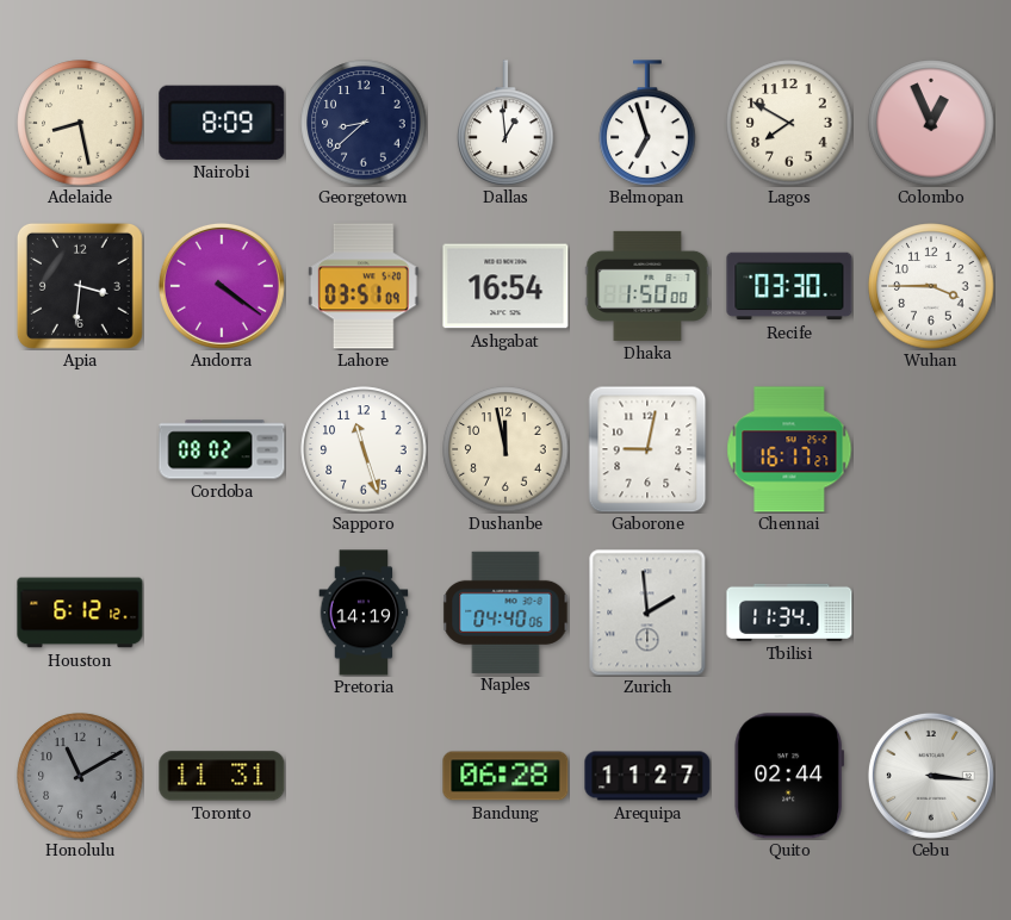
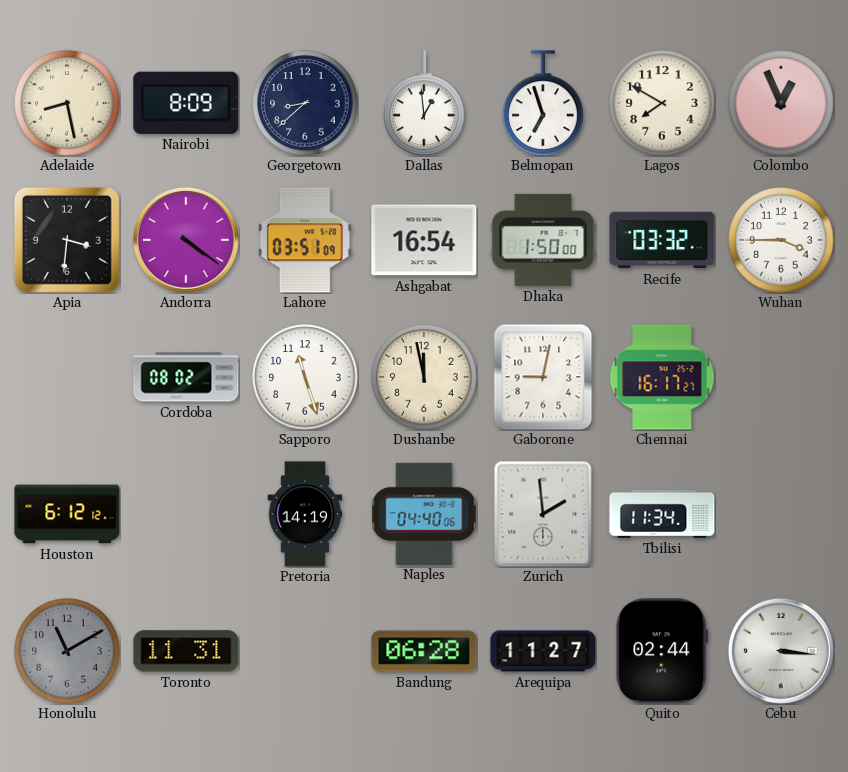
Recife: 03:30 -> 03:32 (662, 240)
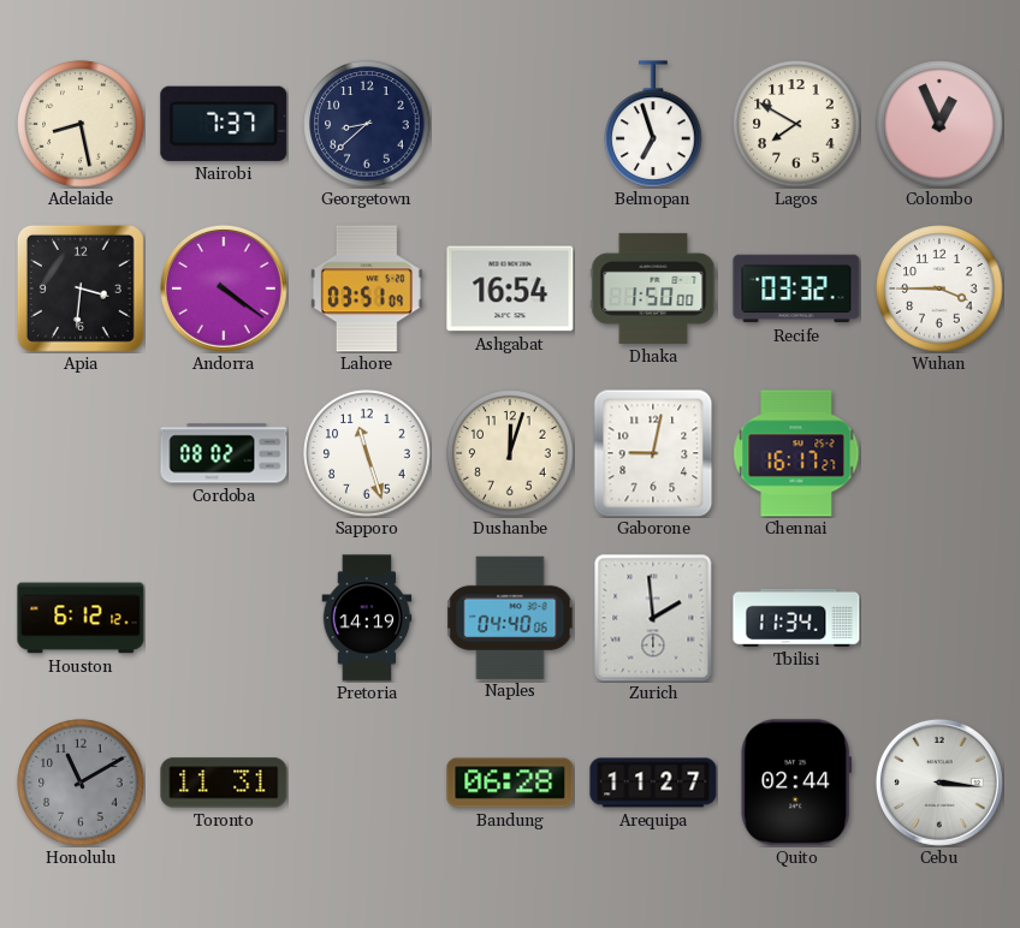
Nairobi: 8:09 -> 7:37 (224, 124)
Dallas: 12:59 -> none (424, 103)
Dushanbe: 11:58 -> 12:03 (510, 453)
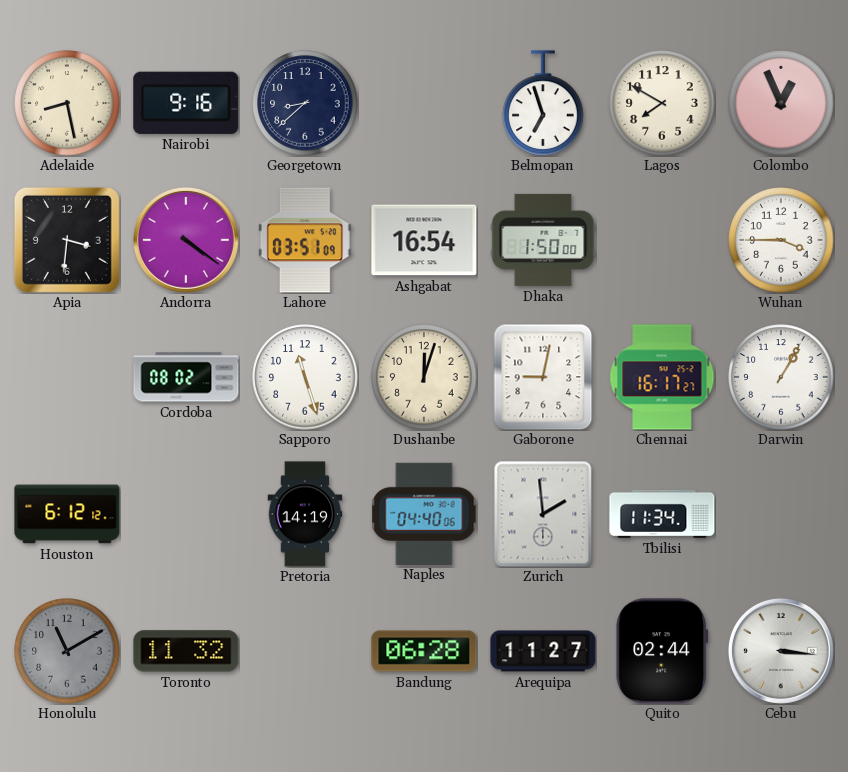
Nairobi: 7:37 -> 9:16 (186, 103)
Recife: 03:32 -> none (796, 288)
Darwin: none -> 1:05 (781, 377)
Toronto: 11:31 -> 11:32 (186, 651)
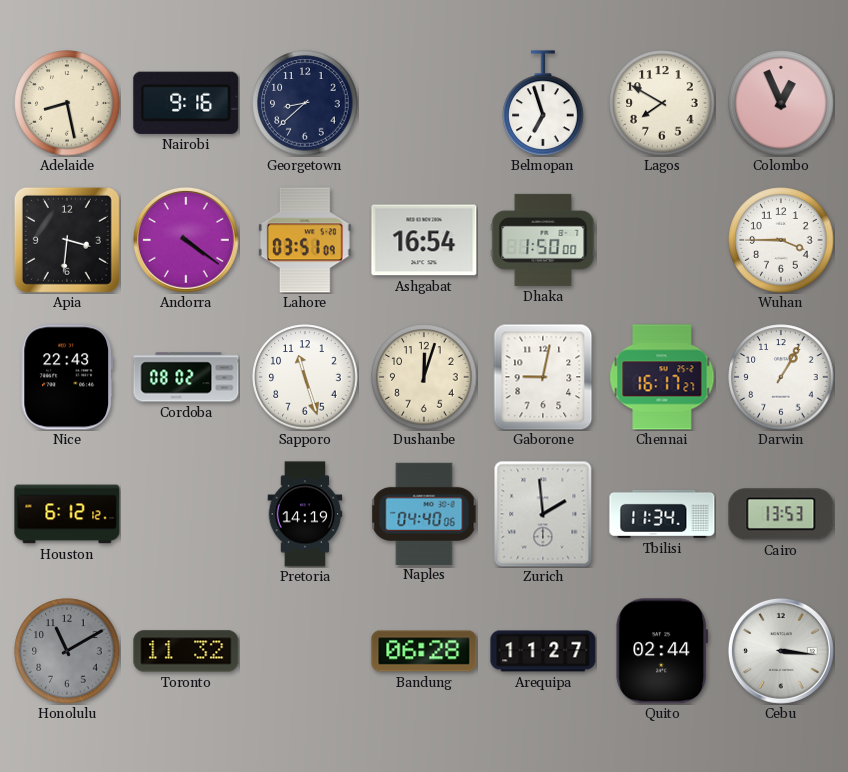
Nice: none -> 22:43 (67, 377)
Cairo: none -> 13:53 (781, 514)
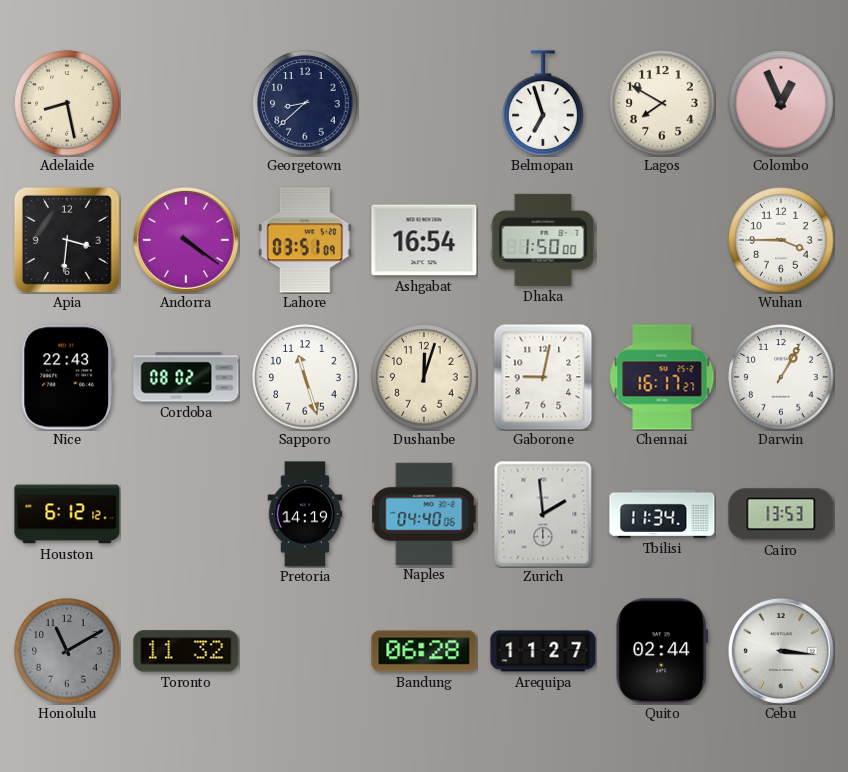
Nairobi: 9:16 -> none (186, 103)
